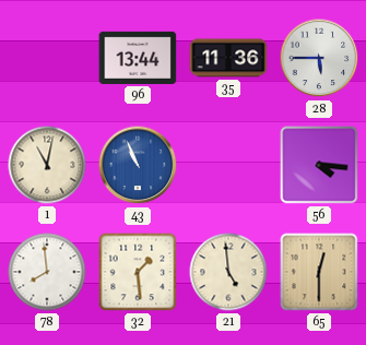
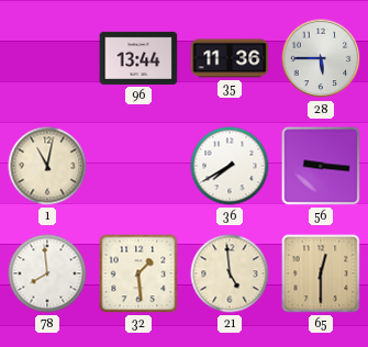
43: 10:56 -> none (138, 165)
36: none -> 7:40 (230, 166)
56: 4:16 -> 9:16 (321, 166)
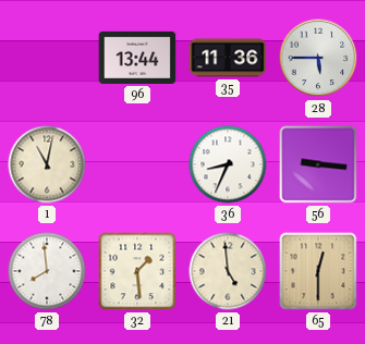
36: 7:40 -> 8:34 (228, 164)
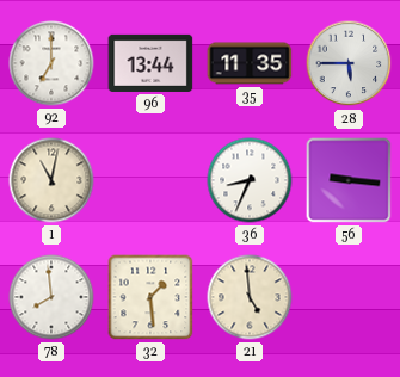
92: none -> 7:00 (51, 63)
35: 11:36 -> 11:35 (250, 63)
65: 12:30 -> none (318, 271)
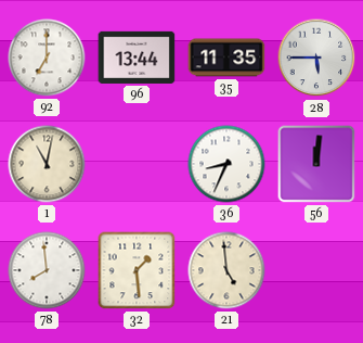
56: 9:16 -> 12:01 (316, 164)
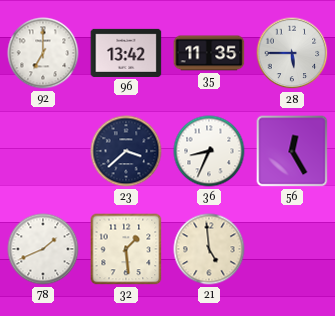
96: 13:44 -> 13:42 (126, 53)
1: 11:02 -> none (47, 164)
23: none -> 3:38 (126, 151)
56: 12:01 -> 12:25 (292, 151)
78: 7:59 -> 1:41 (43, 249)
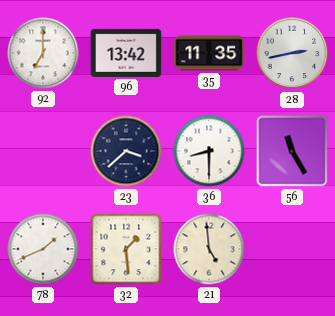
28: 5:45 -> 2:43 (292, 53)
36: 8:34 -> 8:30 (209, 151)
56: 12:25 -> 11:25 (292, 151)
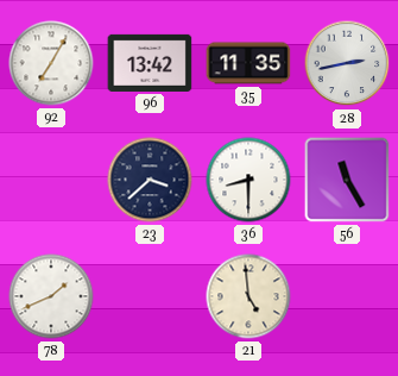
92: 7:00 -> 7:05 (51, 63)
32: 1:29 -> none (126, 249)
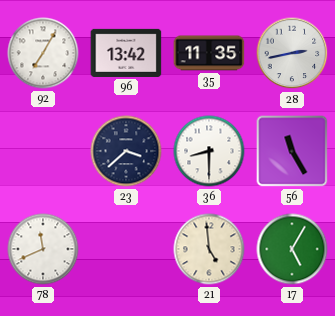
78: 1:41 -> 11:41 (43, 249)
17: none -> 5:05 (292, 249)
